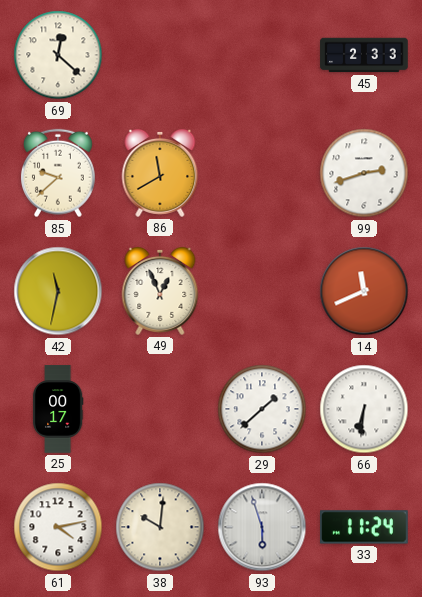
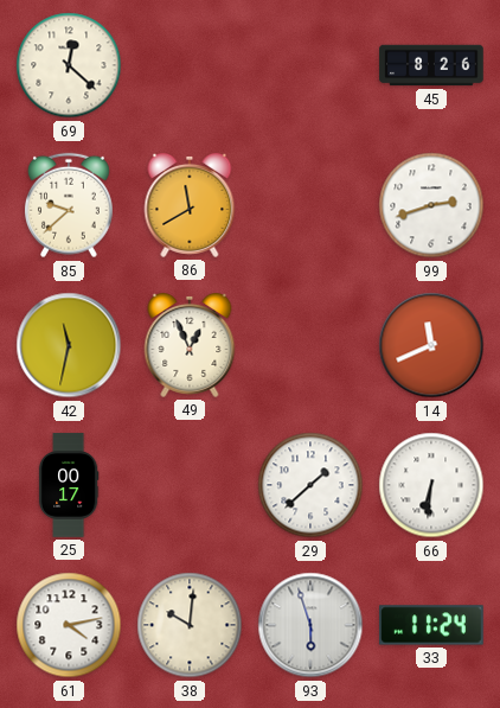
45: 2:33 -> 8:26 (431, 65)
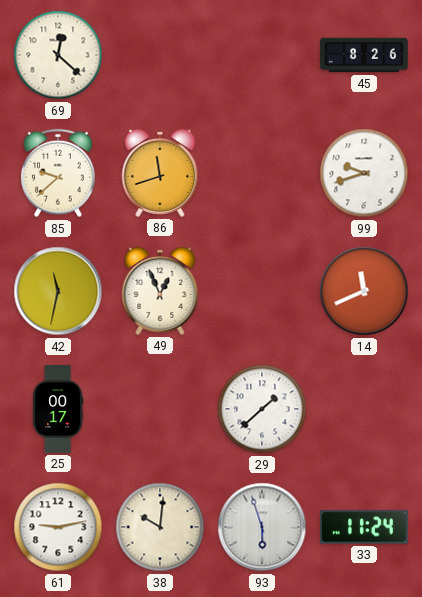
86: 11:40 -> 11:42 (160, 173)
99: 2:42 -> 9:42 (364, 173)
66: 6:31 -> none (431, 485)
61: 4:13 -> 9:13 (58, 527)
